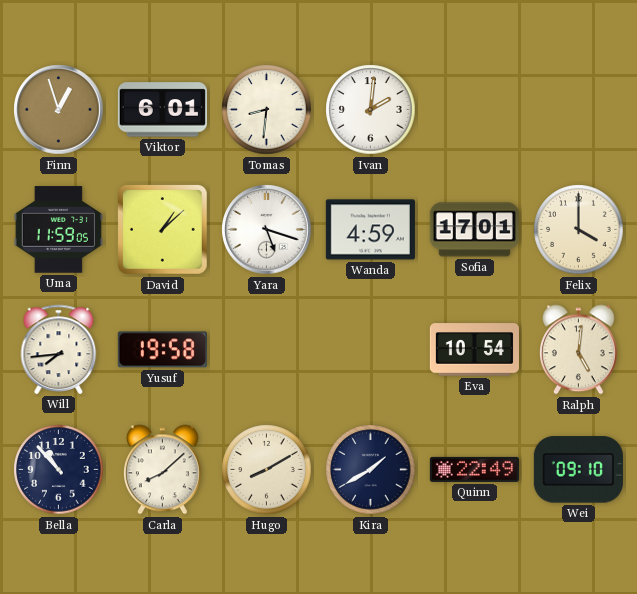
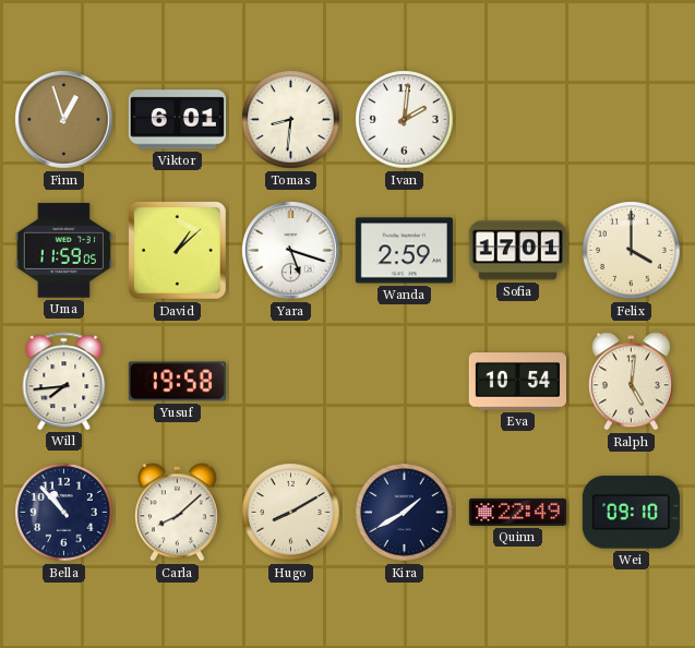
Wanda: 4:59 -> 2:59 (404, 251)
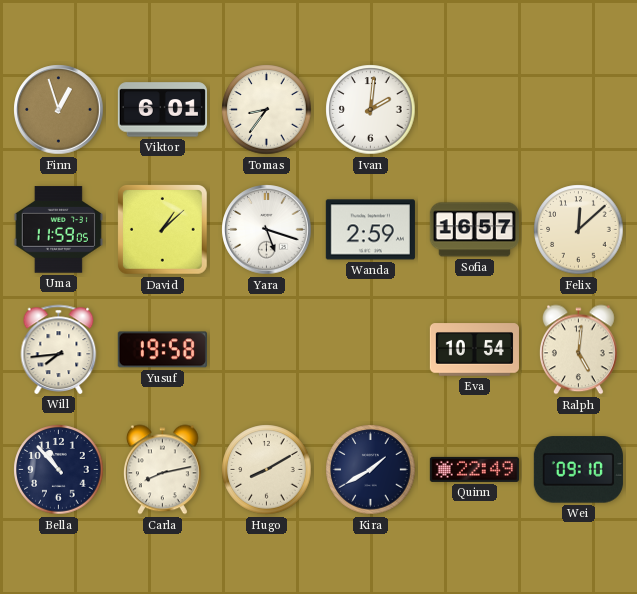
Tomas: 8:31 -> 8:36 (267, 110)
Sofia: 17:01 -> 16:57 (474, 230)
Felix: 4:00 -> 12:08 (579, 230)
Carla: 8:08 -> 8:13 (163, 470)
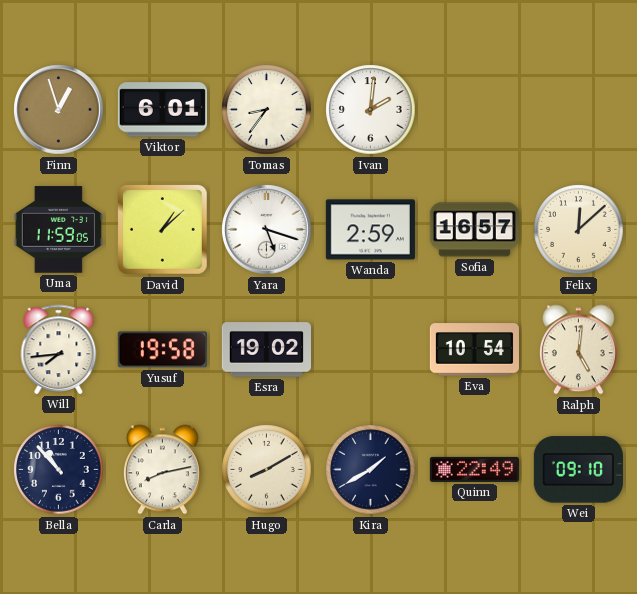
Esra: none -> 19:02 (266, 350)
